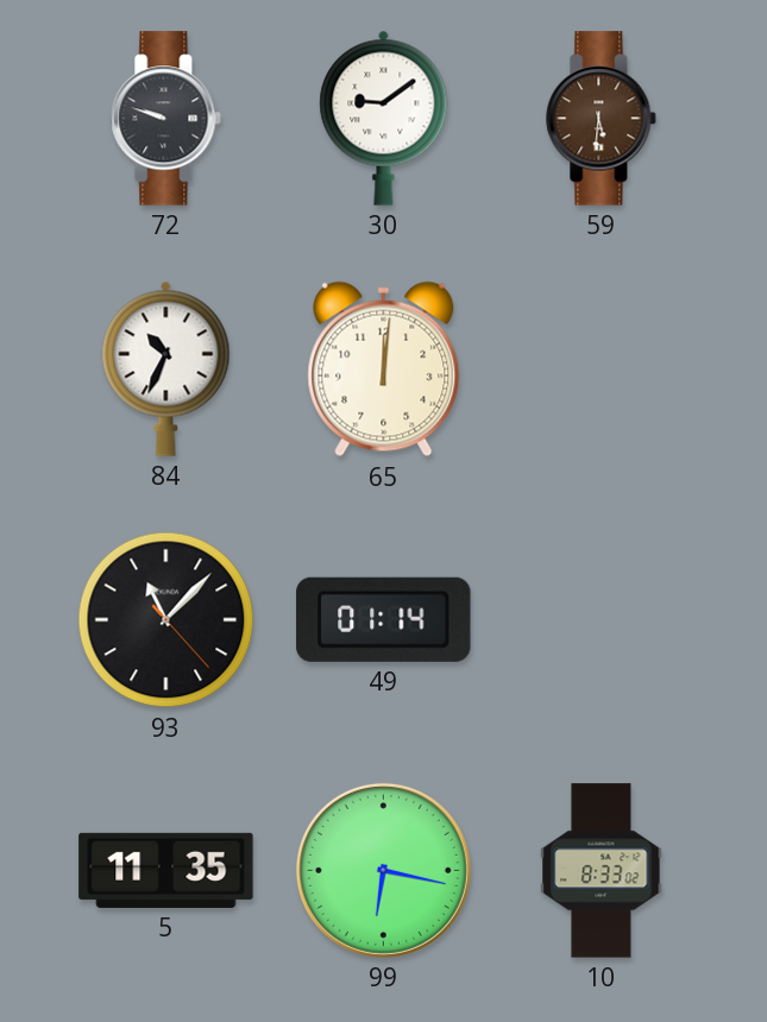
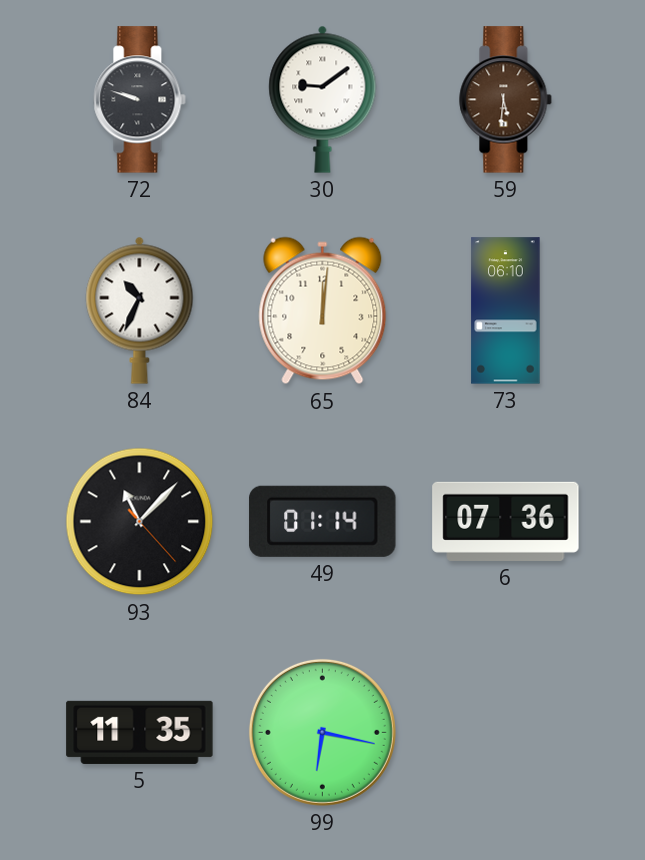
73: none -> 06:10 (506, 311)
6: none -> 07:36 (506, 521)
10: 8:33 -> none (602, 871)
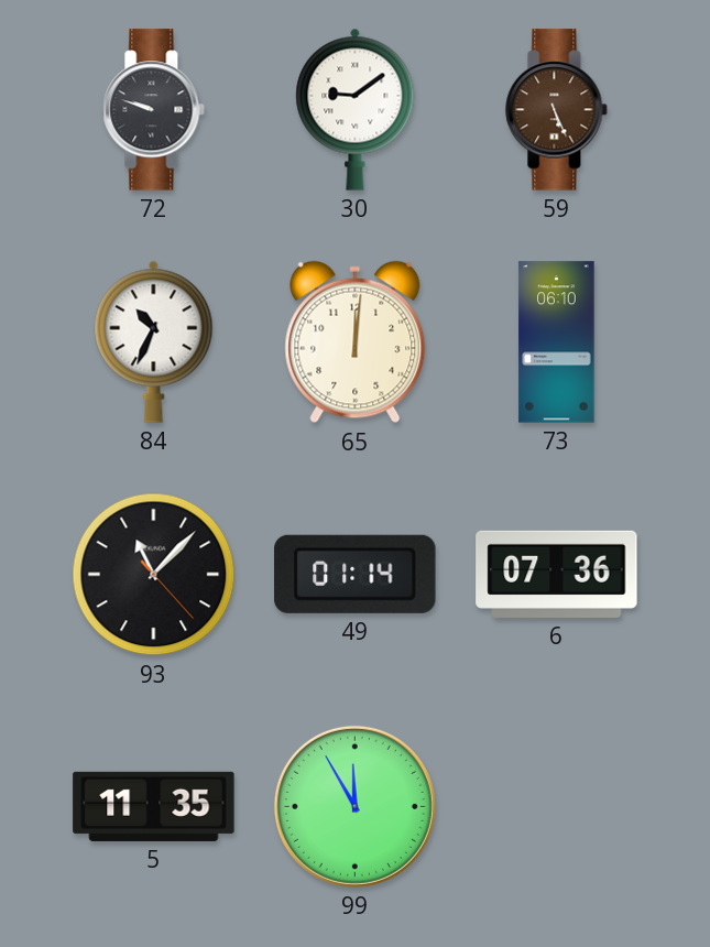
59: 5:31 -> 5:26 (557, 110)
99: 6:17 -> 11:55 (354, 806)
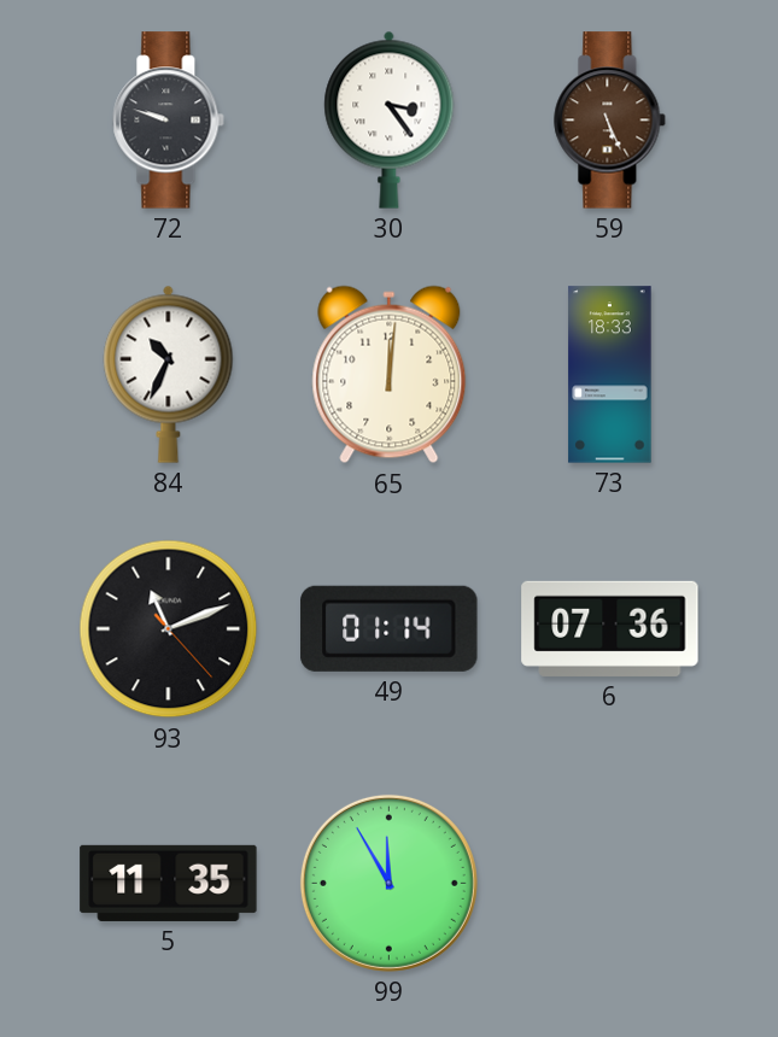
30: 9:09 -> 3:24 (390, 119)
73: 06:10 -> 18:33 (610, 375)
93: 11:07 -> 11:11 (169, 629)
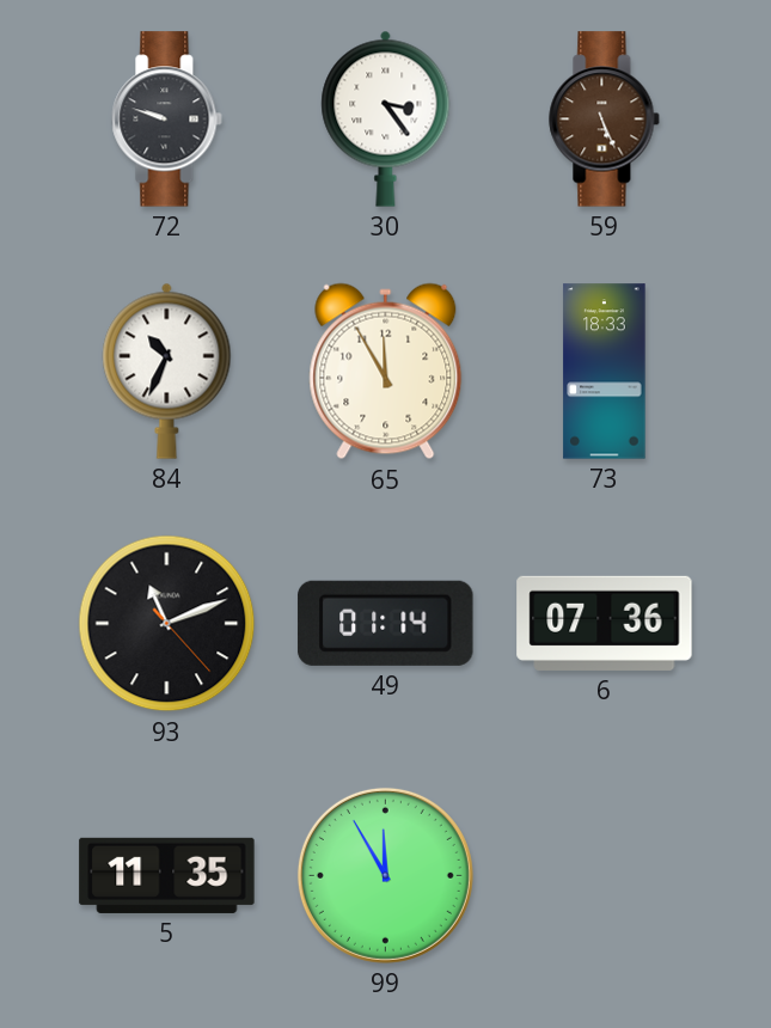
65: 12:01 -> 11:55 (386, 372)
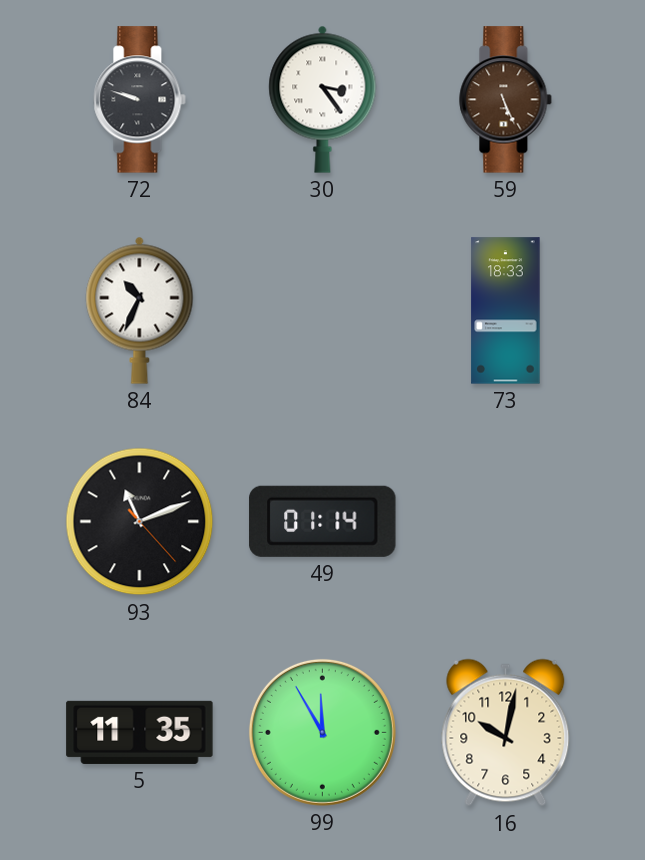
65: 11:55 -> none (386, 372)
6: 07:36 -> none (605, 623)
16: none -> 10:02 (506, 733)
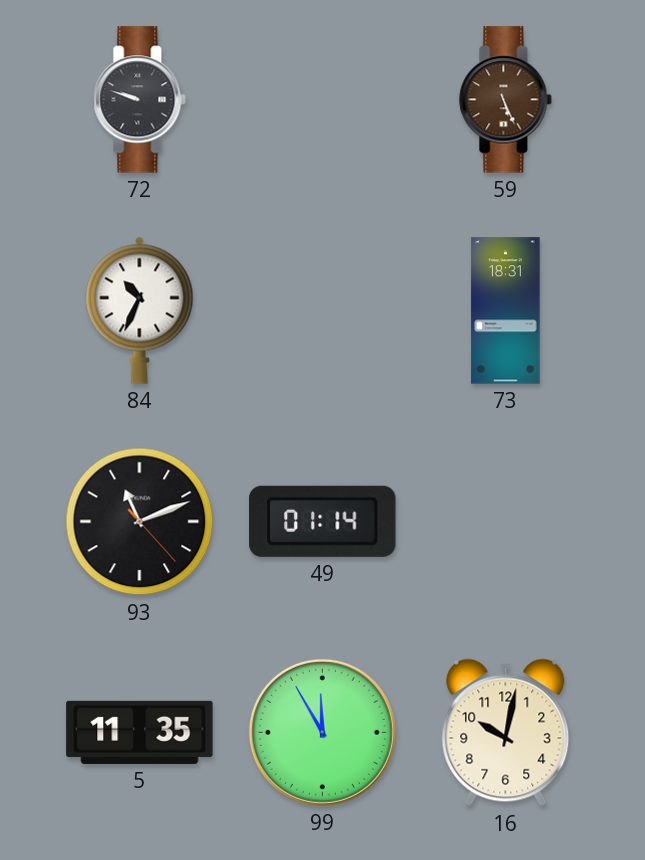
30: 3:24 -> none (323, 99)
73: 18:33 -> 18:31 (506, 311)
